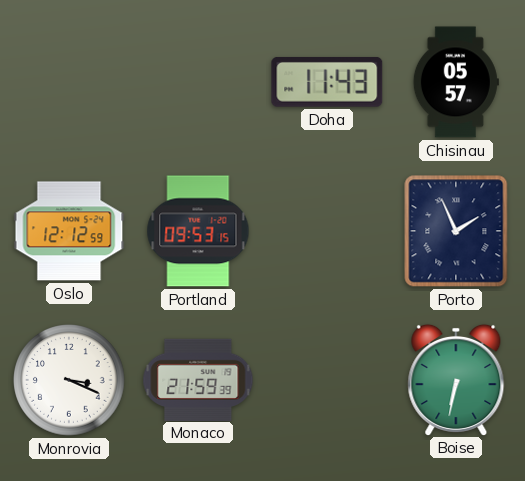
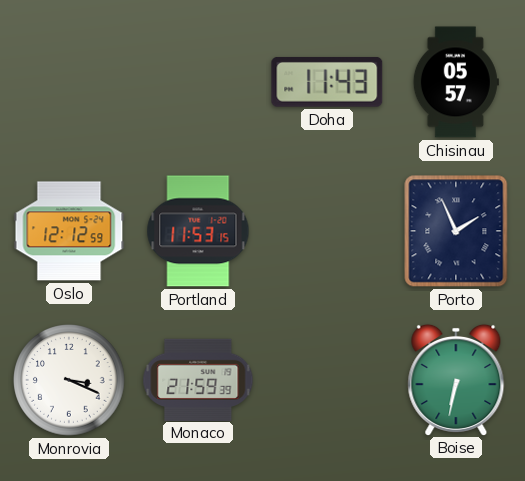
Portland: 09:53 -> 11:53 (198, 231)
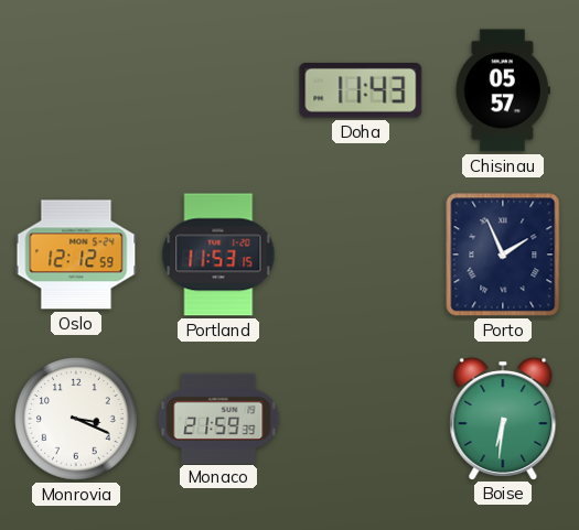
Boise: 6:32 -> 6:31 (503, 418)
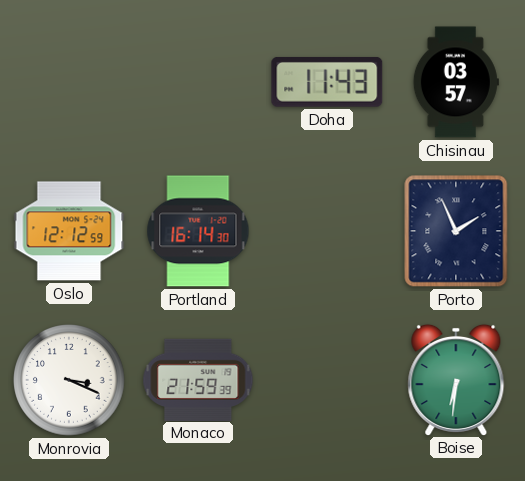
Chisinau: 05:57 -> 03:57 (456, 82)
Portland: 11:53 -> 16:14 (198, 231)
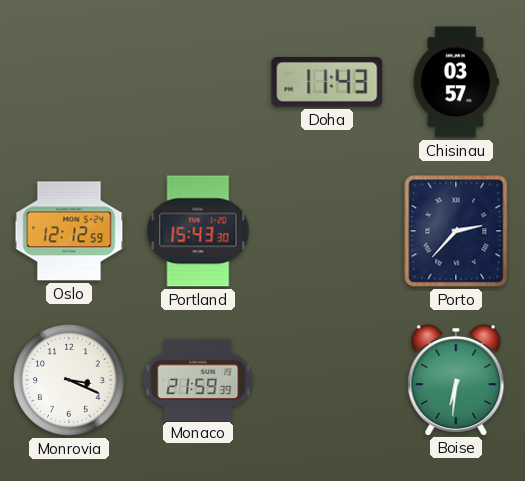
Portland: 16:14 -> 15:43 (198, 231)
Porto: 1:56 -> 2:37 (456, 231)
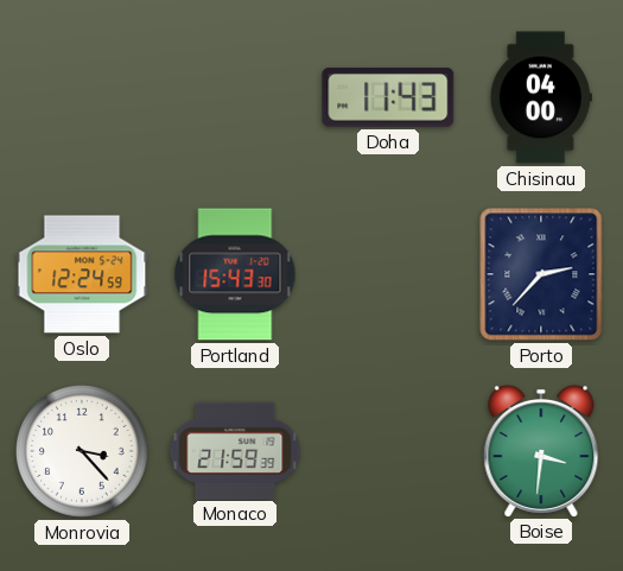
Chisinau: 03:57 -> 04:00 (541, 97)
Oslo: 12:12 -> 12:24 (82, 274)
Monrovia: 3:19 -> 3:23 (82, 451)
Boise: 6:31 -> 3:31 (541, 450)
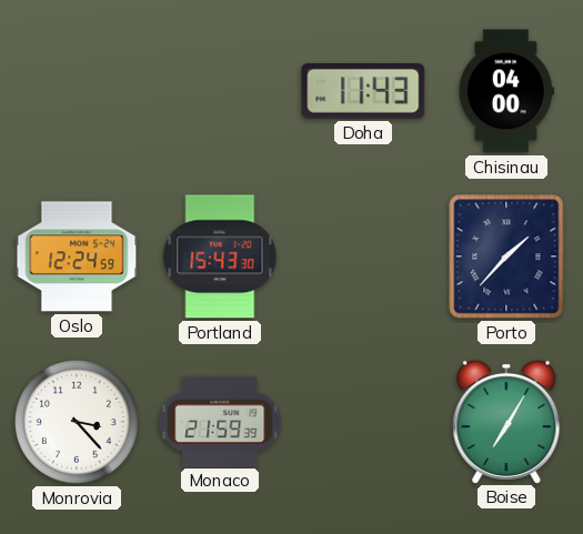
Porto: 2:37 -> 1:37 (506, 256)
Boise: 3:31 -> 7:05 (506, 421)
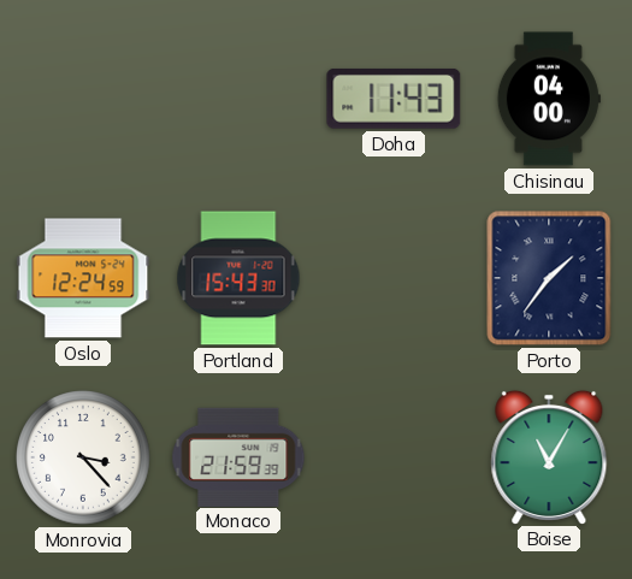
Porto: 1:37 -> 1:36 (549, 278)
Boise: 7:05 -> 11:05 (549, 456)
